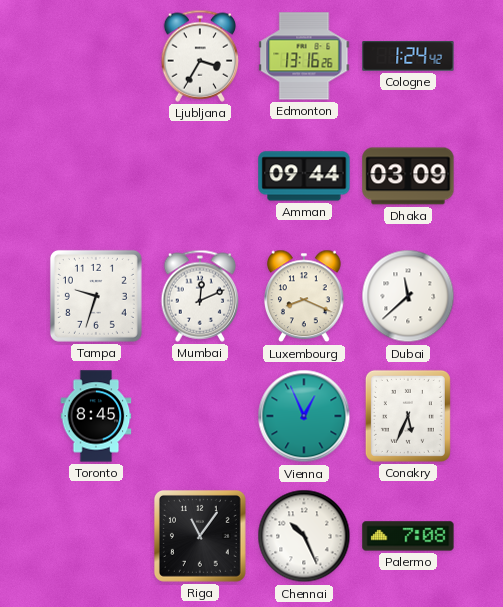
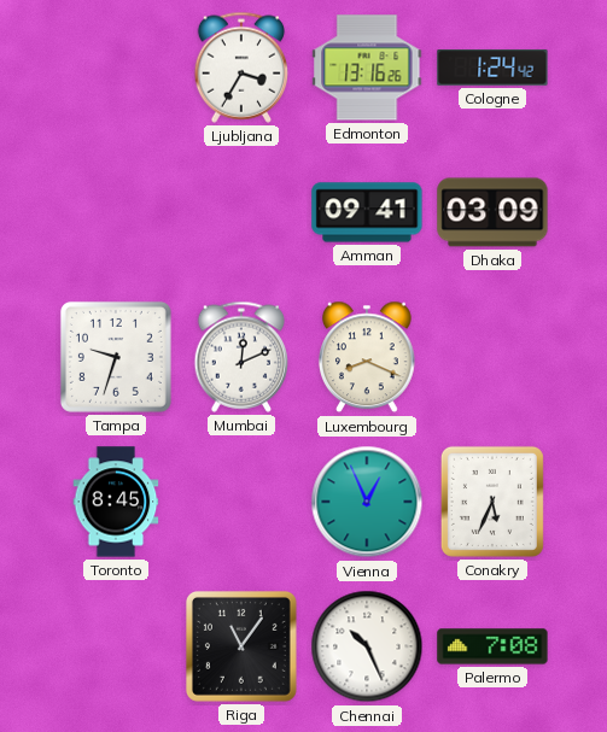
Amman: 09:44 -> 09:41 (367, 212)
Dubai: 11:38 -> none (408, 296)
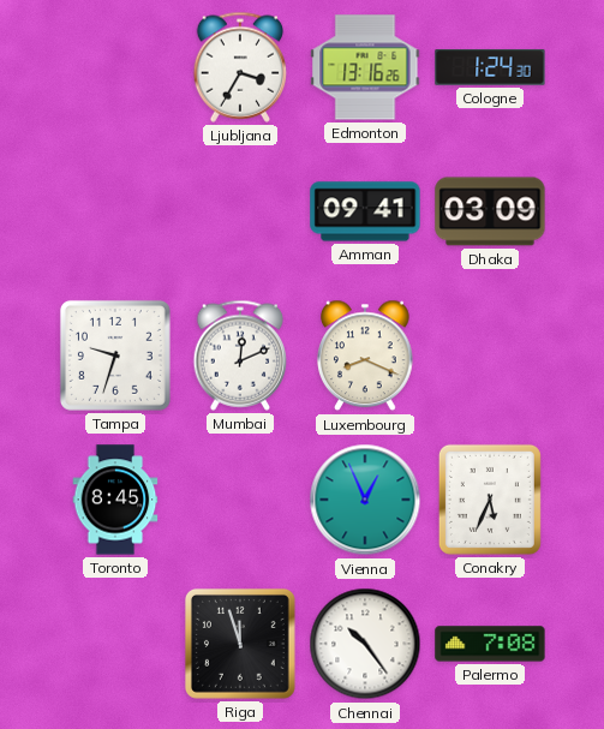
Cologne: 1:24:42 -> 1:24:30 (490, 67)
Riga: 11:06 -> 11:57 (240, 644)
Chennai: 10:26 -> 10:24 (365, 644)
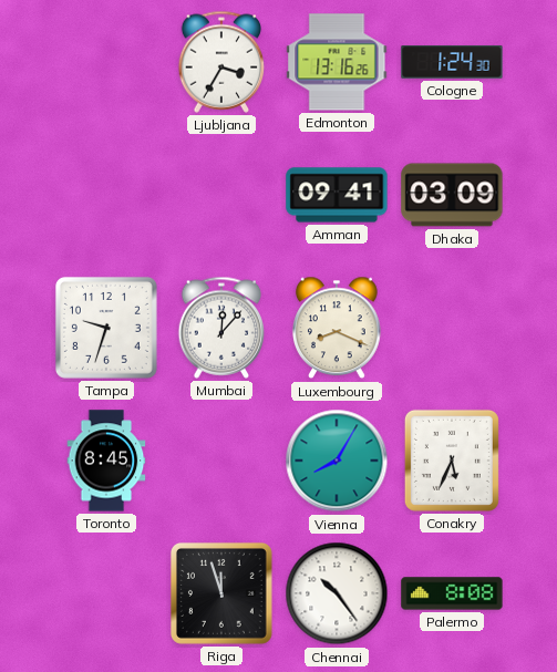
Mumbai: 12:11 -> 12:07 (221, 328)
Vienna: 12:56 -> 8:05 (337, 461)
Palermo: 7:08 -> 8:08 (452, 593)
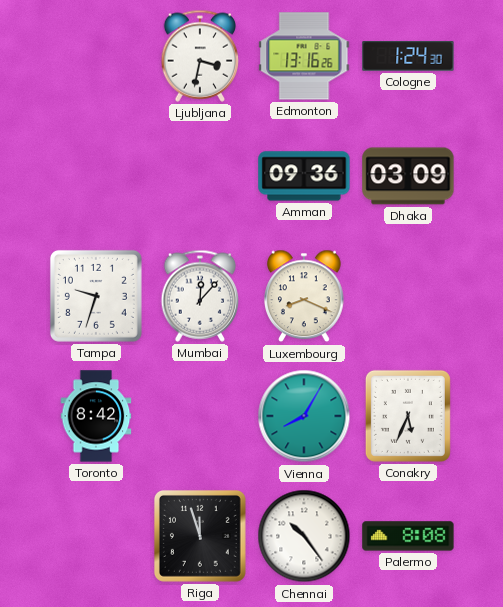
Ljubljana: 3:35 -> 3:32 (200, 56)
Amman: 09:41 -> 09:36 (304, 176)
Toronto: 8:45 -> 8:42 (96, 416)
